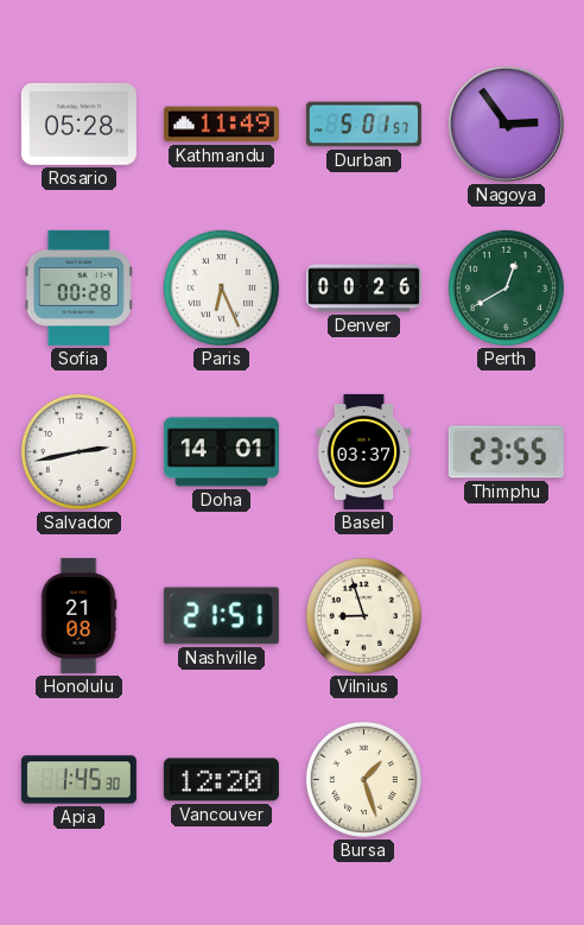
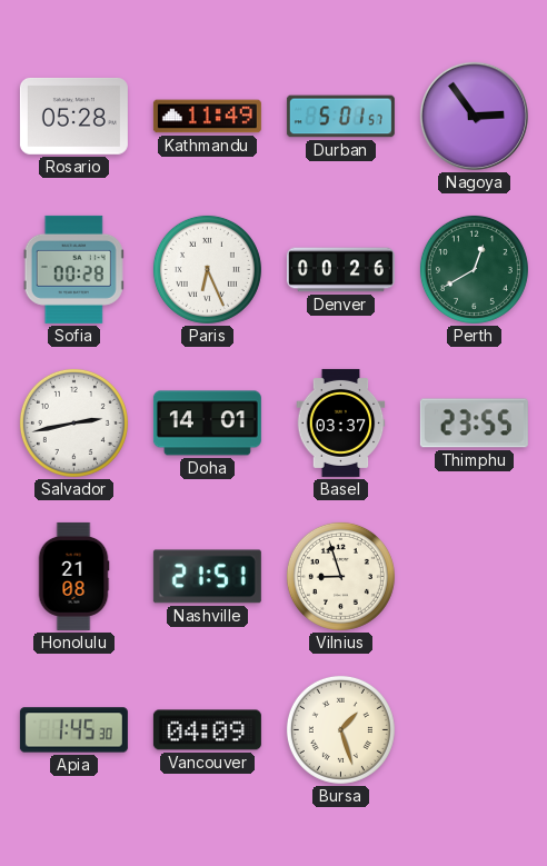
Vancouver: 12:20 -> 04:09 (207, 730)
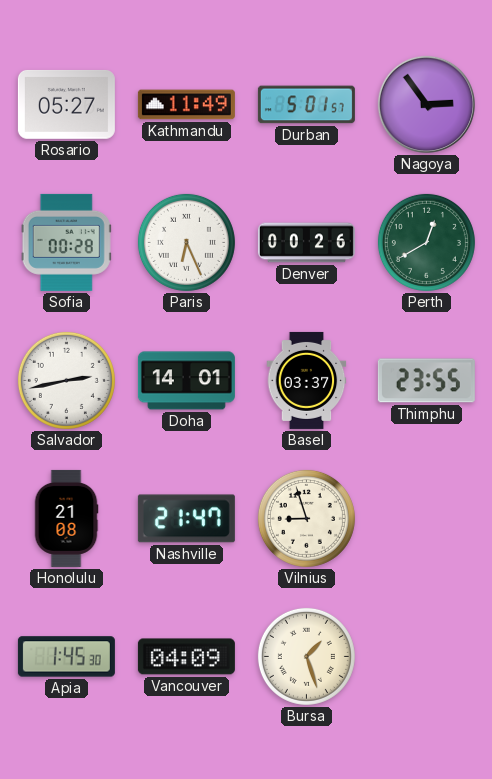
Rosario: 05:28 -> 05:27 (66, 105)
Nashville: 21:51 -> 21:47 (186, 519)
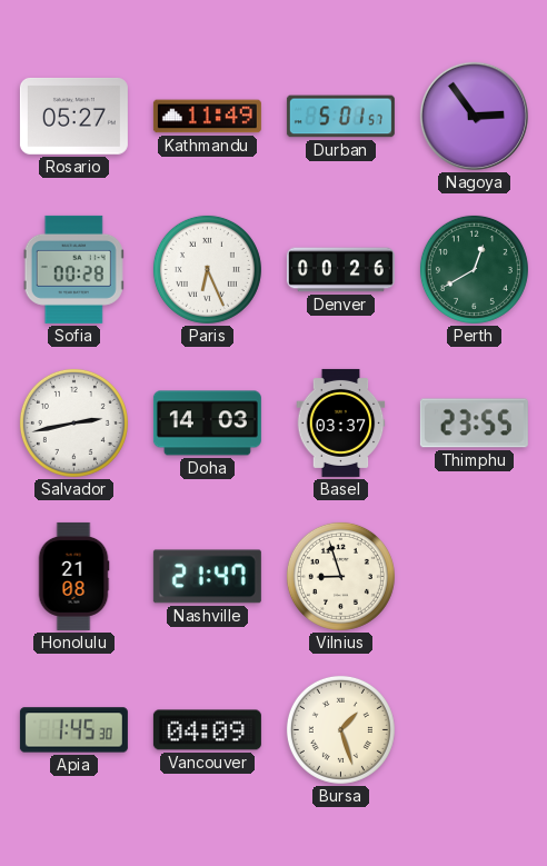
Doha: 14:01 -> 14:03 (207, 424)
